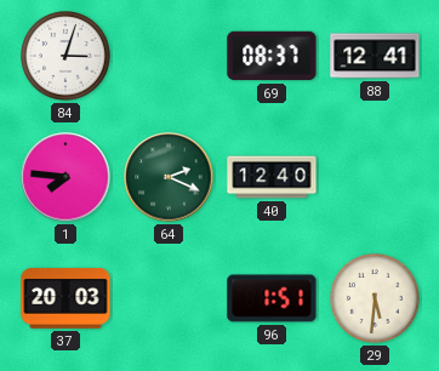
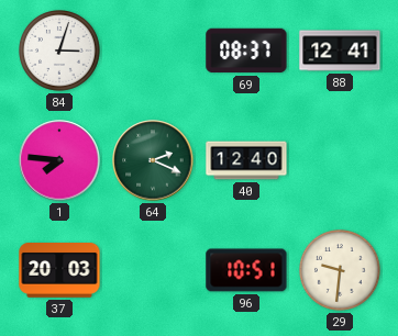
96: 1:51 -> 10:51 (246, 270)
29: 5:31 -> 9:31 (341, 271)
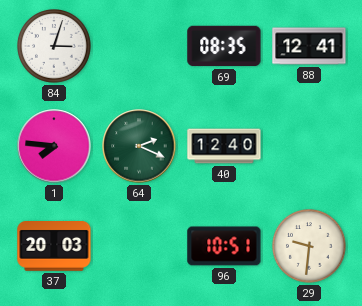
69: 08:37 -> 08:35 (224, 46)
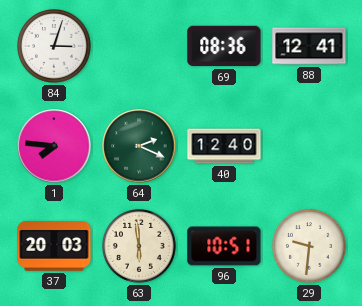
69: 08:35 -> 08:36 (224, 46)
63: none -> 5:59 (140, 247)
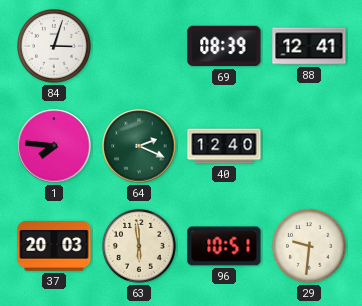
69: 08:36 -> 08:39 (224, 46)
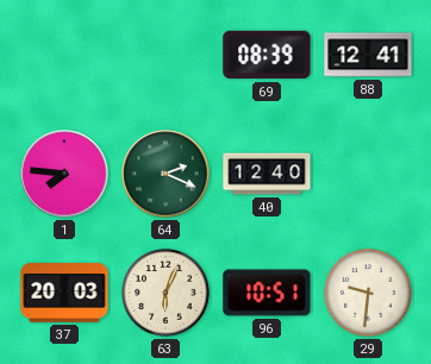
84: 3:03 -> none (55, 47)
63: 5:59 -> 6:04 (167, 294)
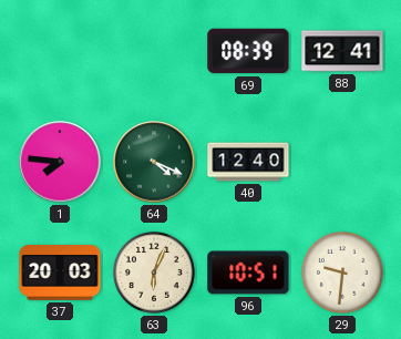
64: 2:19 -> 4:19 (154, 162)
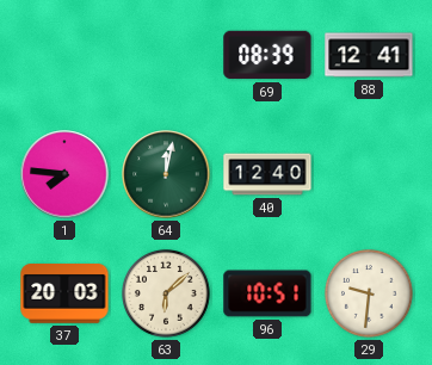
64: 4:19 -> 12:02 (166, 174)
63: 6:04 -> 6:08 (167, 295)
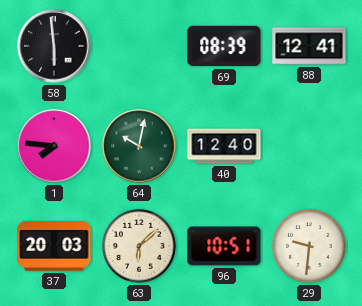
58: none -> 5:59 (54, 46)
64: 12:02 -> 10:02 (139, 146)
